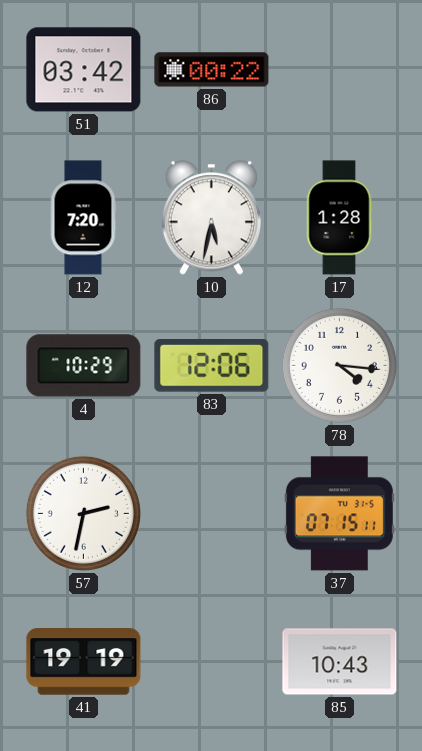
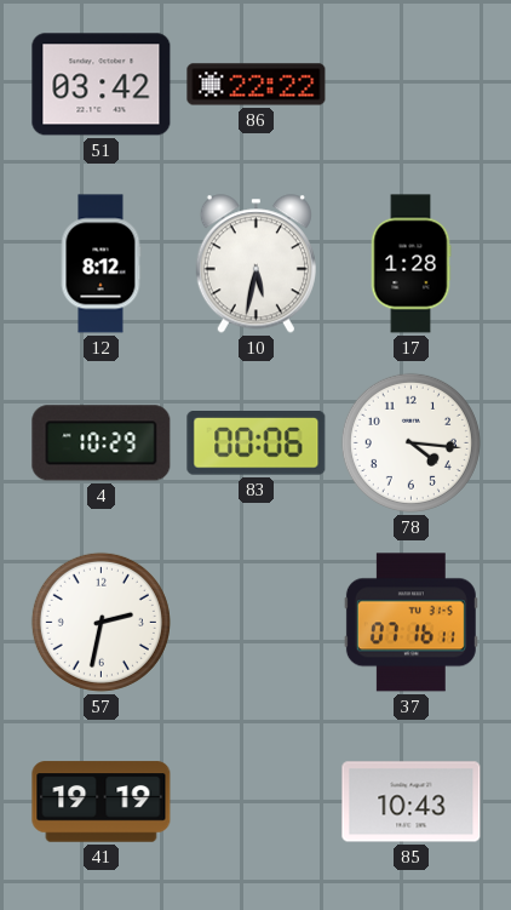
86: 00:22 -> 22:22 (257, 85)
12: 7:20 -> 8:12 (101, 264)
83: 12:06 -> 00:06 (257, 443)
37: 07:15 -> 07:16 (410, 623)
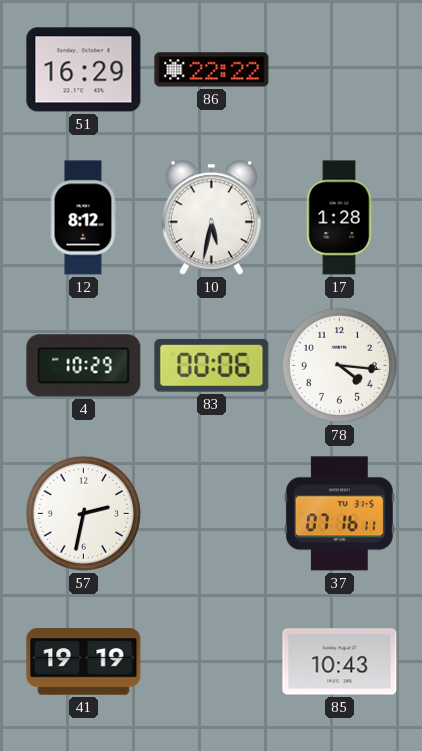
51: 03:42 -> 16:29 (84, 70)
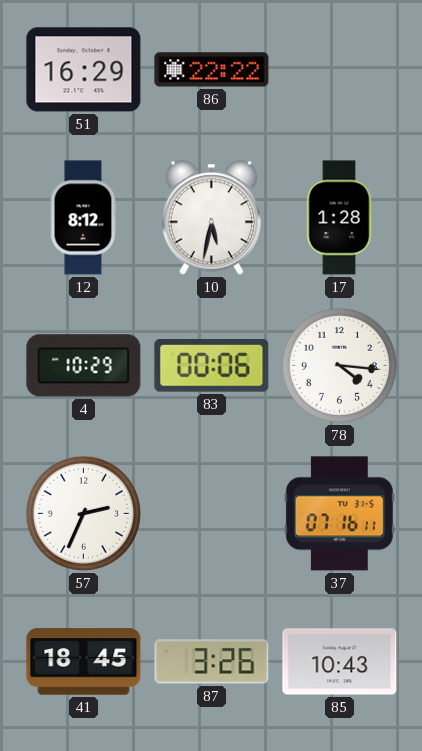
57: 2:32 -> 2:34 (83, 513)
41: 19:19 -> 18:45 (84, 662)
87: none -> 3:26 (212, 662)
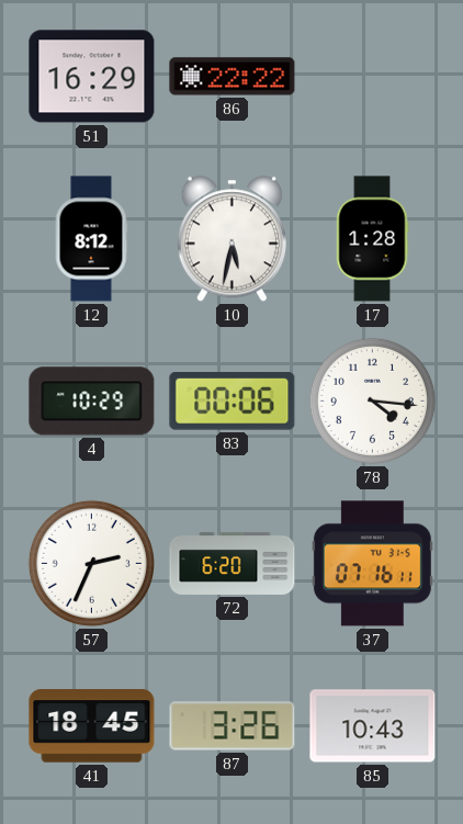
72: none -> 6:20 (233, 563)
